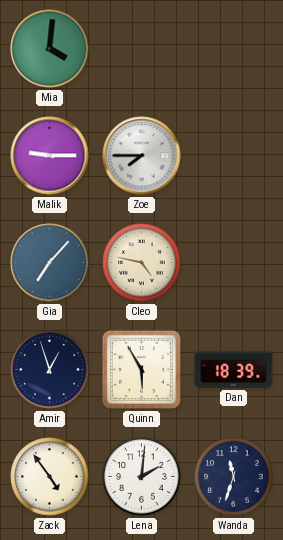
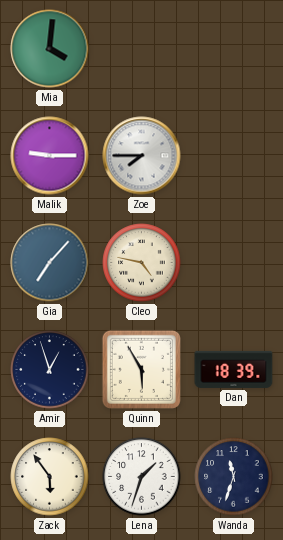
Zack: 4:54 -> 5:54 (50, 477)
Lena: 2:01 -> 1:33 (142, 477)
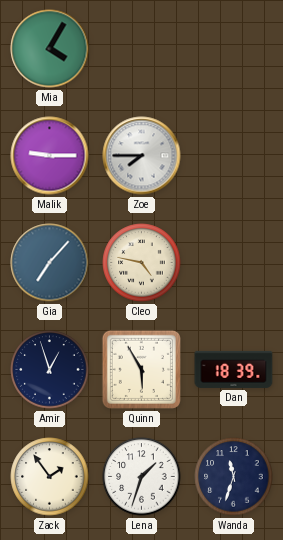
Mia: 4:01 -> 4:05 (50, 49)
Zack: 5:54 -> 1:54 (50, 477)
